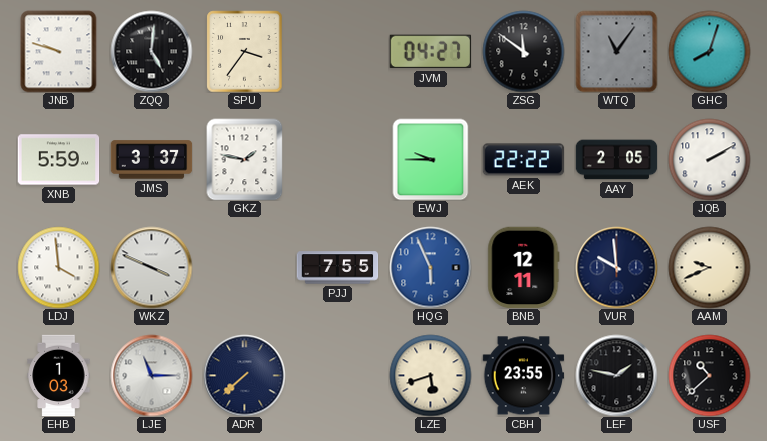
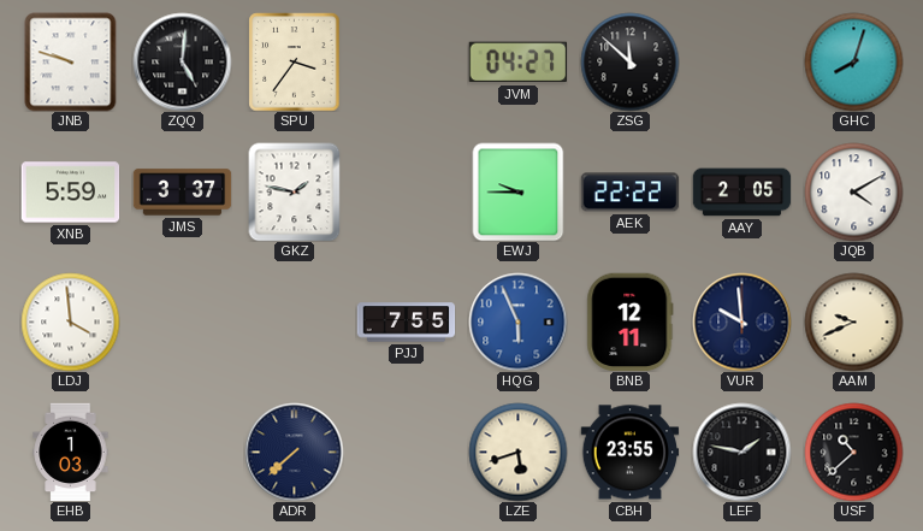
ZSG: 11:51 -> 11:52 (629, 61)
WTQ: 11:06 -> none (616, 51)
JQB: 2:10 -> 4:10 (853, 191)
WKZ: 3:49 -> none (151, 267)
LJE: 11:15 -> none (151, 375)
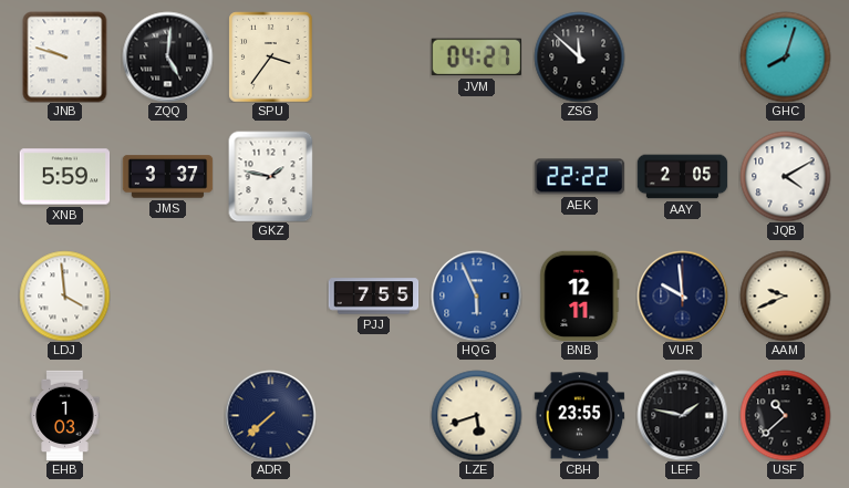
EWJ: 9:45 -> none (519, 191)
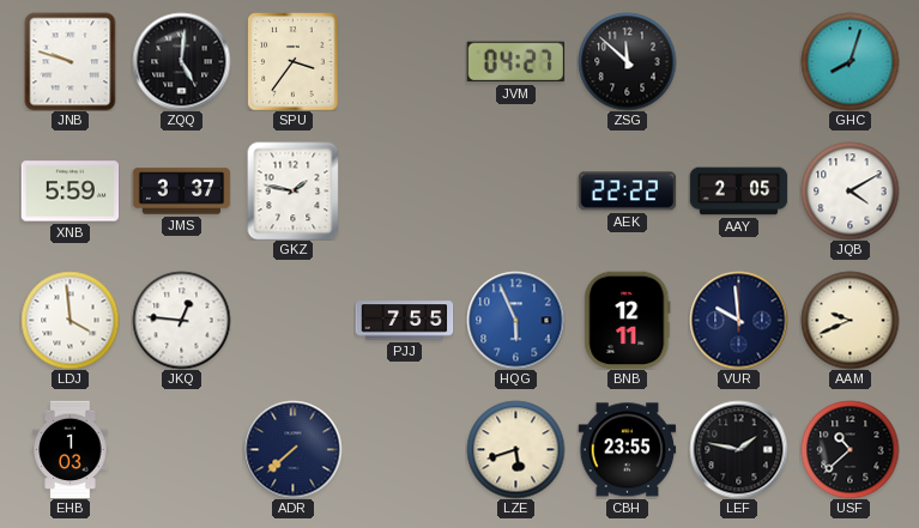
JKQ: none -> 12:46 (181, 320)
